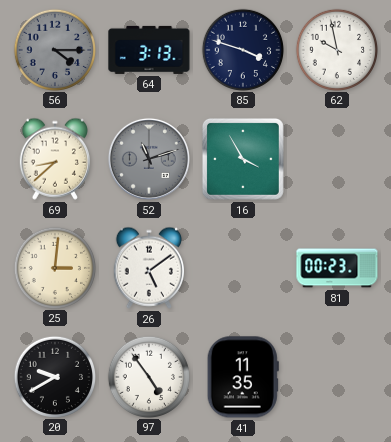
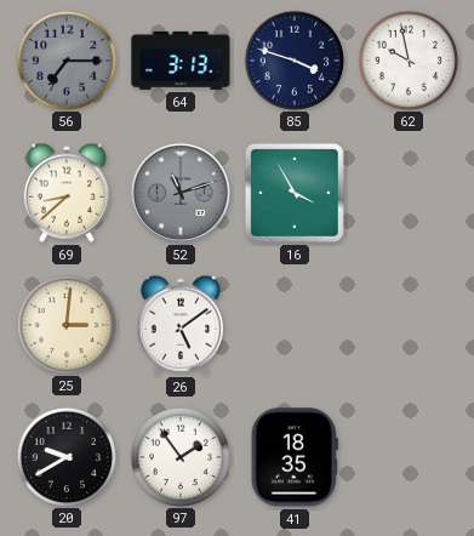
56: 4:15 -> 7:15 (65, 59)
81: 00:23 -> none (337, 268)
97: 4:54 -> 1:54 (179, 456)
41: 11:35 -> 18:35 (295, 457)
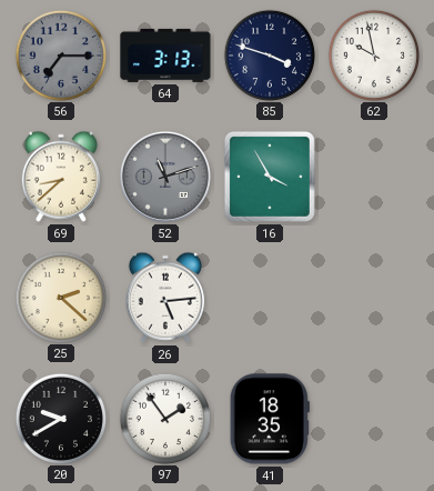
25: 3:01 -> 2:22 (60, 297)
26: 5:09 -> 5:14 (165, 298)
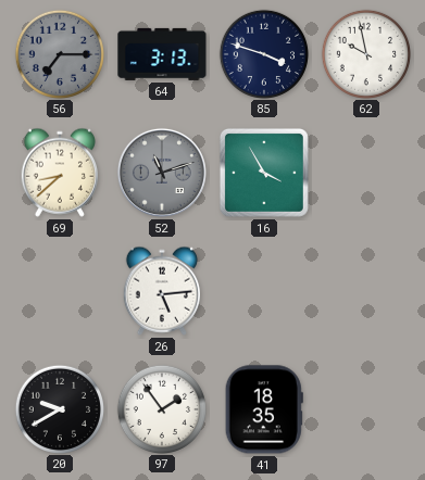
25: 2:22 -> none (60, 297)
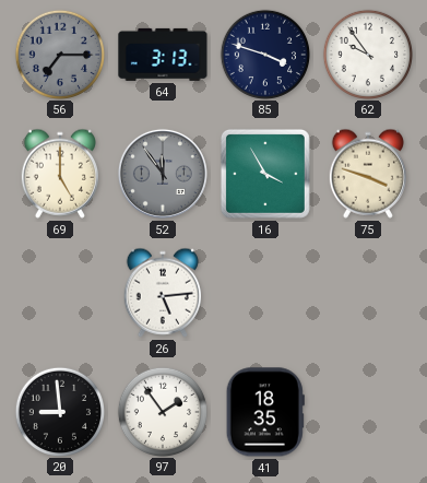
62: 9:58 -> 9:54 (367, 54)
69: 8:38 -> 5:00 (60, 174)
52: 11:12 -> 11:54 (163, 174)
75: none -> 3:48 (368, 174)
20: 9:40 -> 8:59 (59, 411)
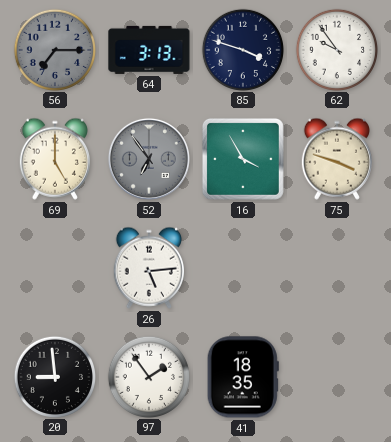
52: 11:54 -> 6:54 (149, 159)
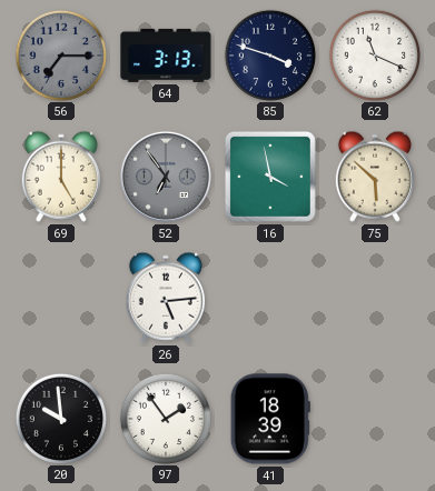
62: 9:54 -> 11:19 (374, 54)
16: 3:55 -> 3:58 (270, 177)
75: 3:48 -> 5:52 (375, 177)
20: 8:59 -> 9:59 (60, 418)
41: 18:35 -> 18:39 (270, 419)
